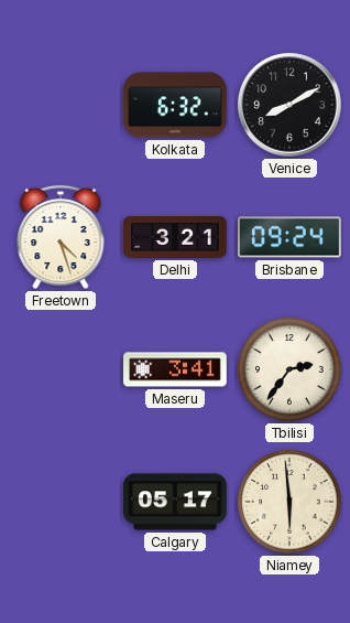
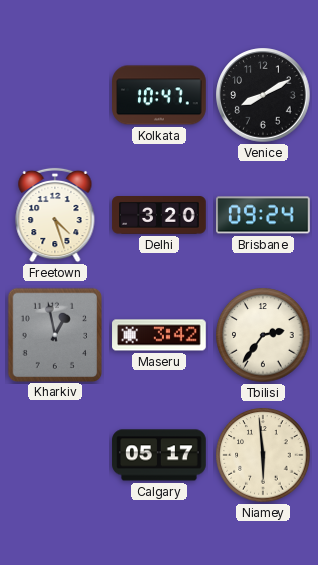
Kolkata: 6:32 -> 10:47 (159, 95)
Delhi: 3:21 -> 3:20 (159, 216)
Kharkiv: none -> 12:58 (54, 334)
Maseru: 3:41 -> 3:42 (159, 335)
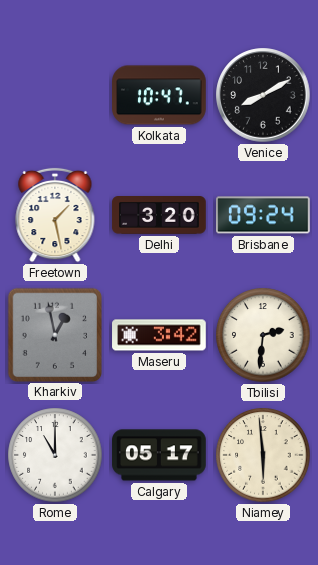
Freetown: 4:27 -> 1:28 (55, 215)
Tbilisi: 2:36 -> 2:31 (263, 335)
Rome: none -> 11:00 (55, 455)
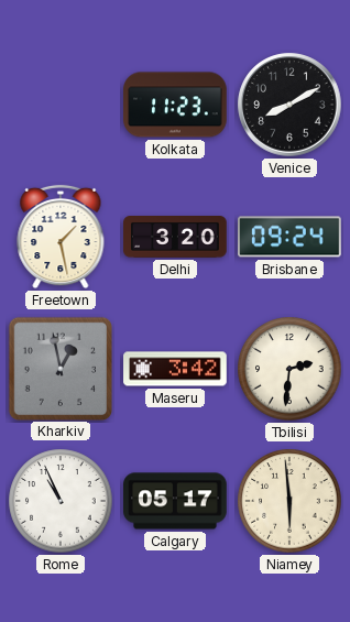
Kolkata: 10:47 -> 11:23 (175, 105)
Rome: 11:00 -> 10:56 (61, 501)
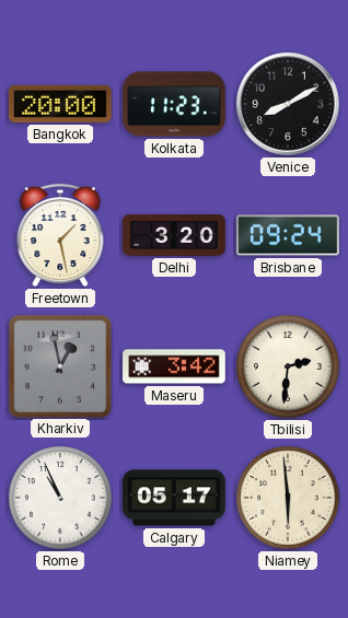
Bangkok: none -> 20:00 (61, 104)
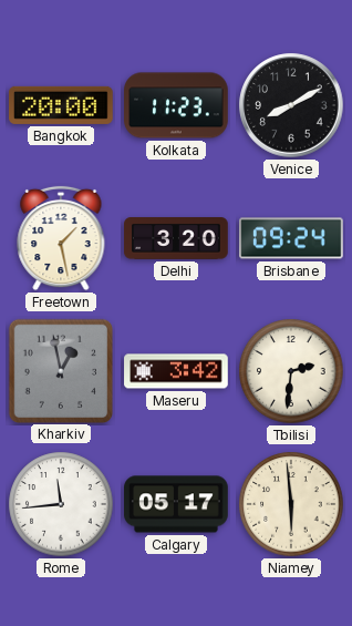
Rome: 10:56 -> 11:44 (61, 504)
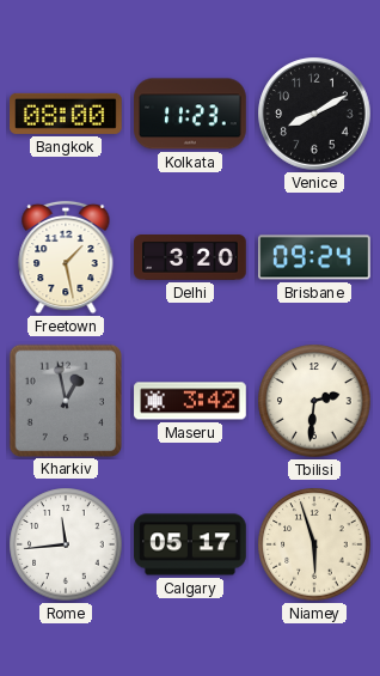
Bangkok: 20:00 -> 08:00 (67, 114)
Niamey: 5:59 -> 5:57 (314, 544)
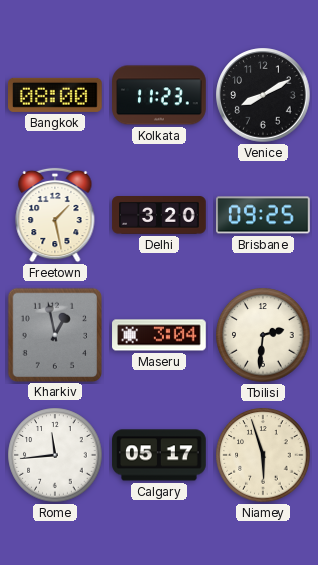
Brisbane: 09:24 -> 09:25 (263, 215)
Maseru: 3:42 -> 3:04 (159, 335)
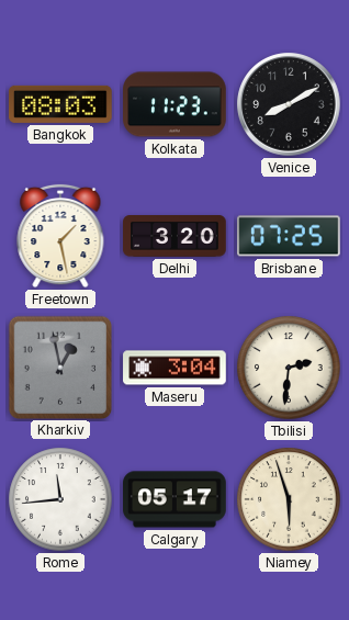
Bangkok: 08:00 -> 08:03 (61, 104)
Brisbane: 09:25 -> 07:25 (289, 236)
